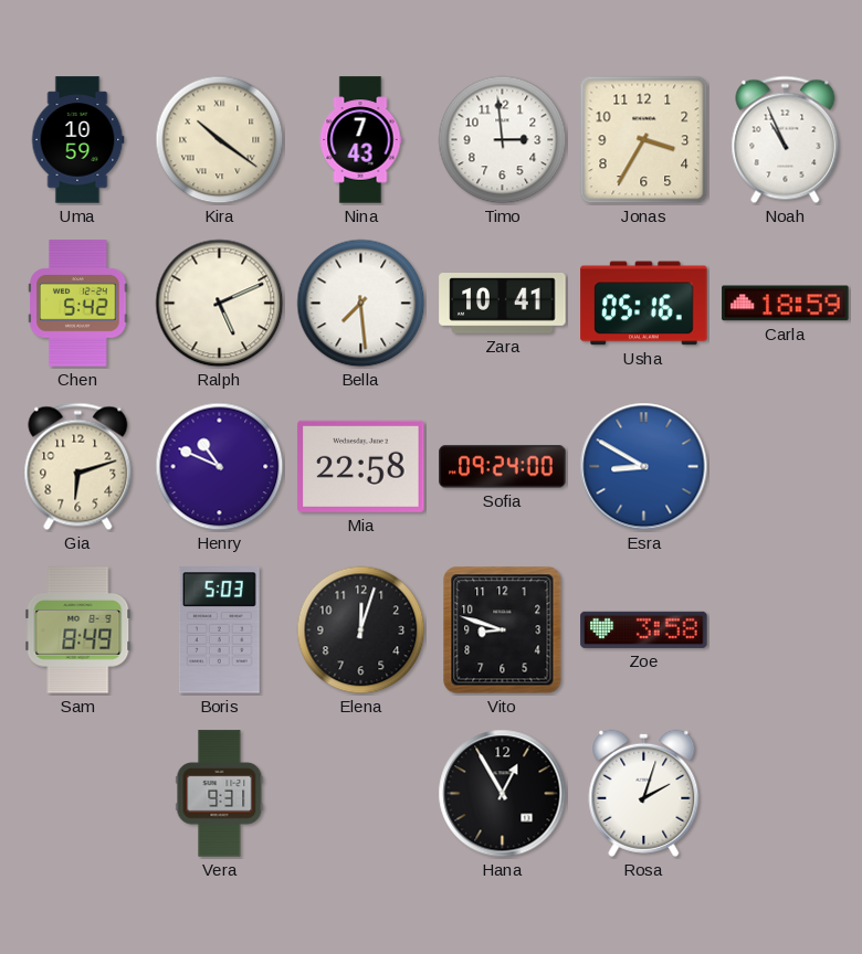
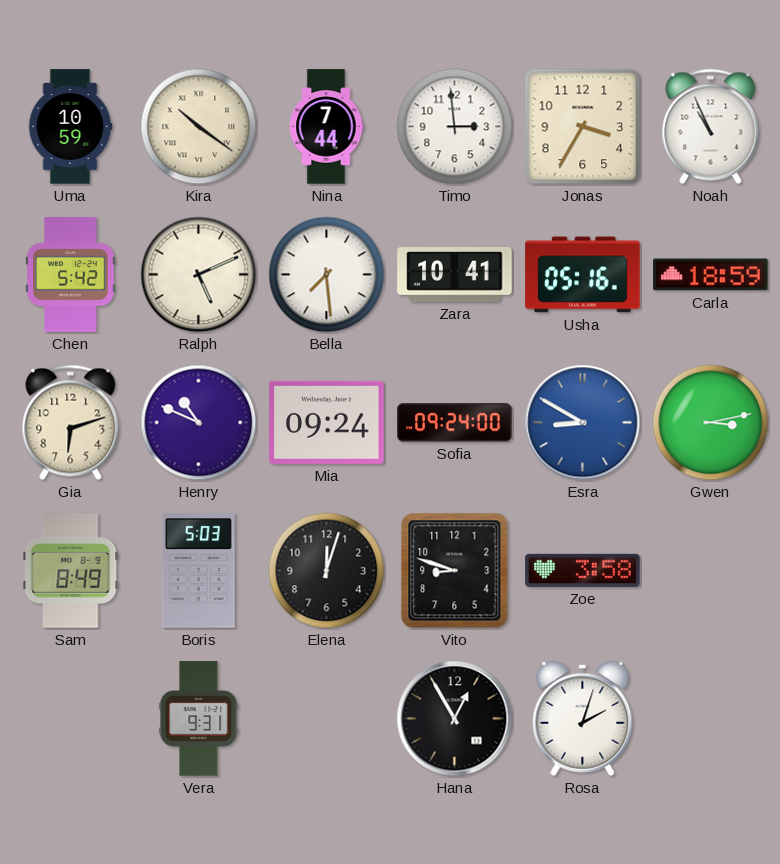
Nina: 7:43 -> 7:44 (326, 127)
Mia: 22:58 -> 09:24 (327, 422)
Gwen: none -> 3:13 (711, 423)
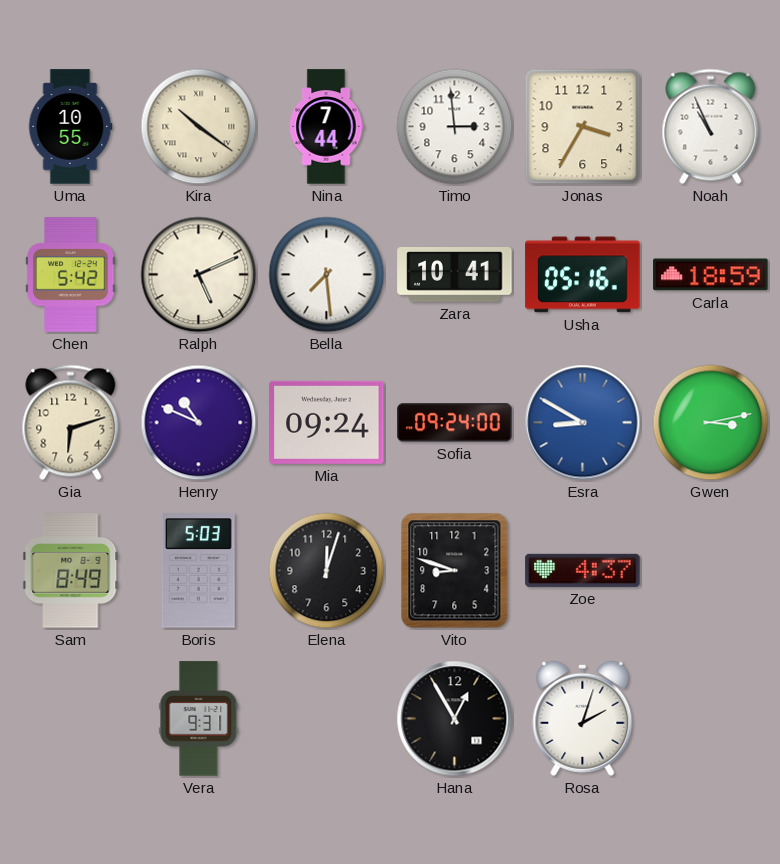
Uma: 10:59 -> 10:55 (70, 127)
Zoe: 3:58 -> 4:37 (583, 570)
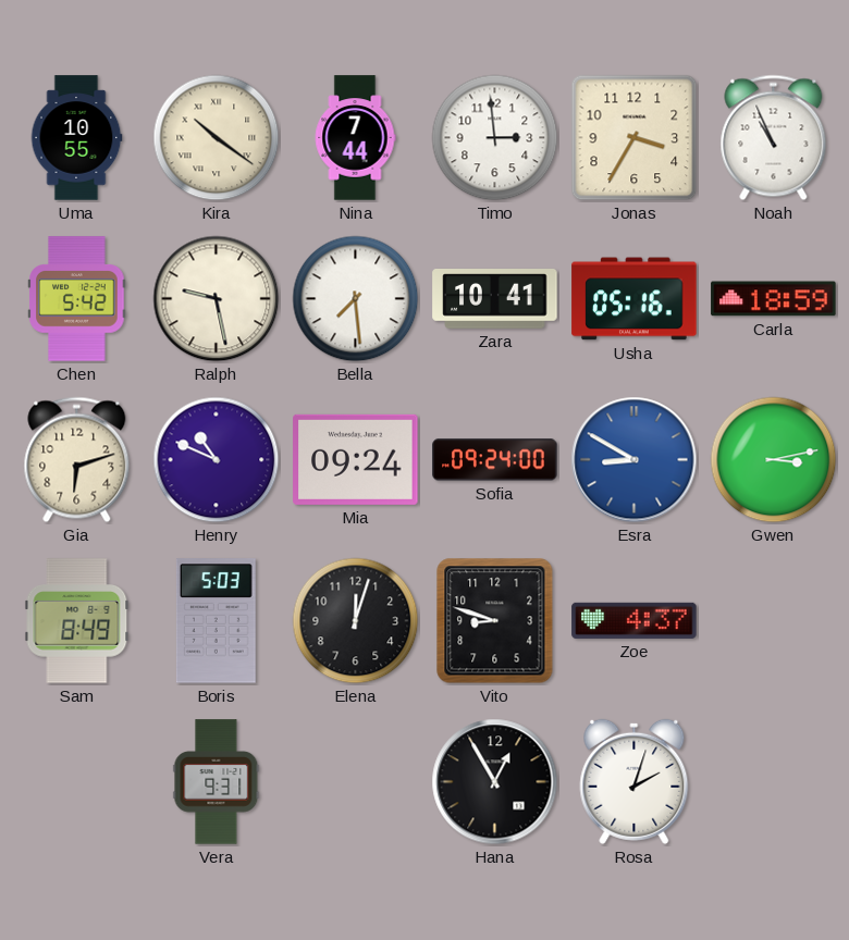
Ralph: 5:11 -> 9:28 (217, 299)
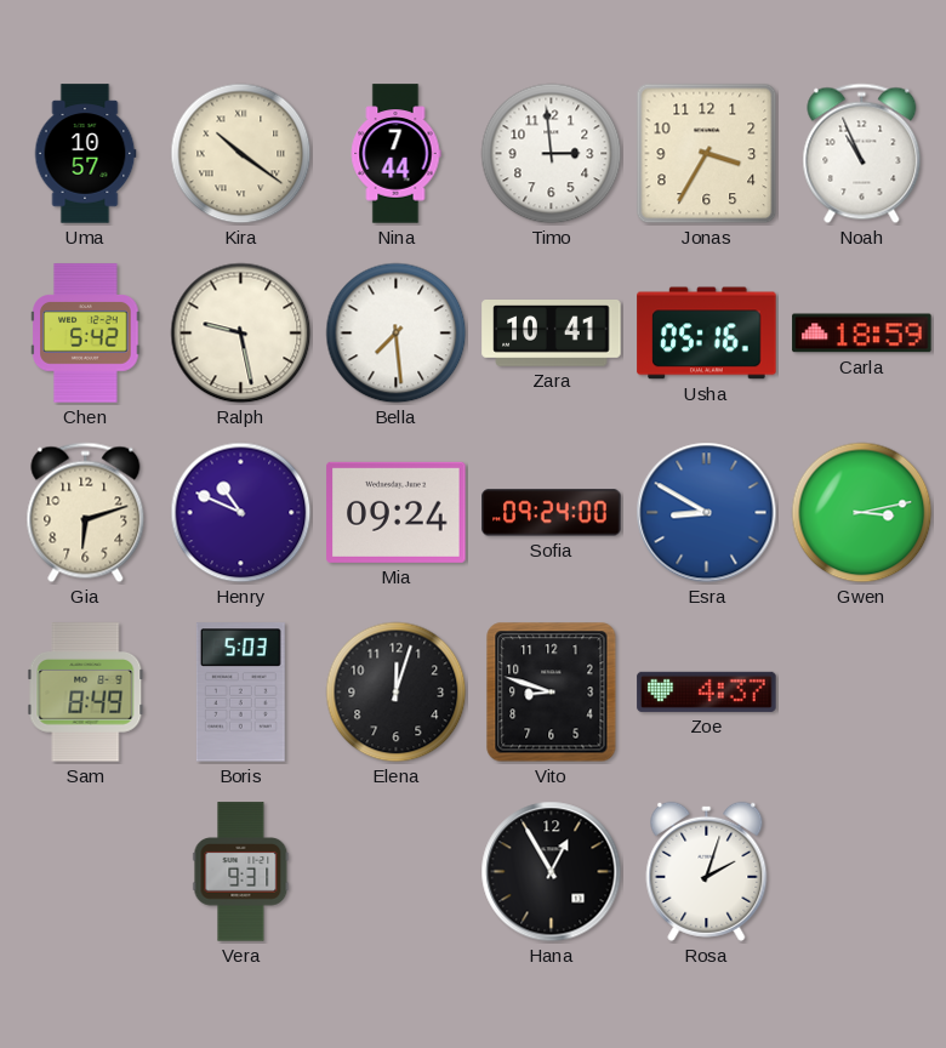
Uma: 10:55 -> 10:57 (85, 154)
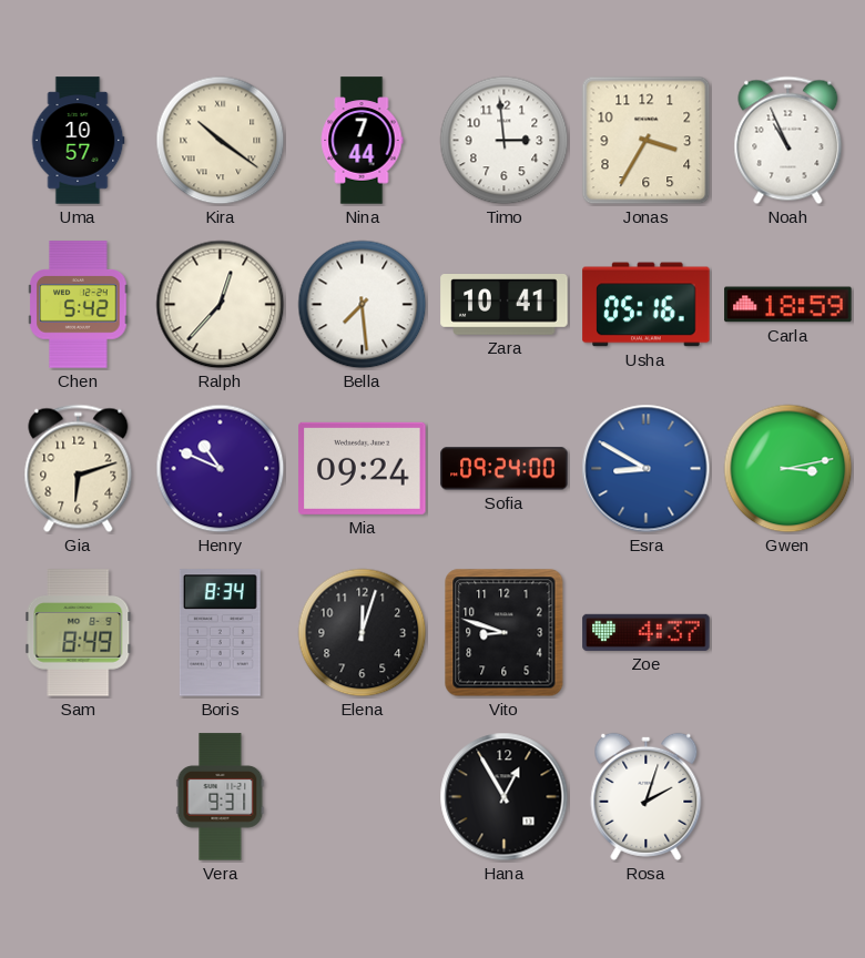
Ralph: 9:28 -> 12:37 (221, 305)
Boris: 5:03 -> 8:34 (220, 633)
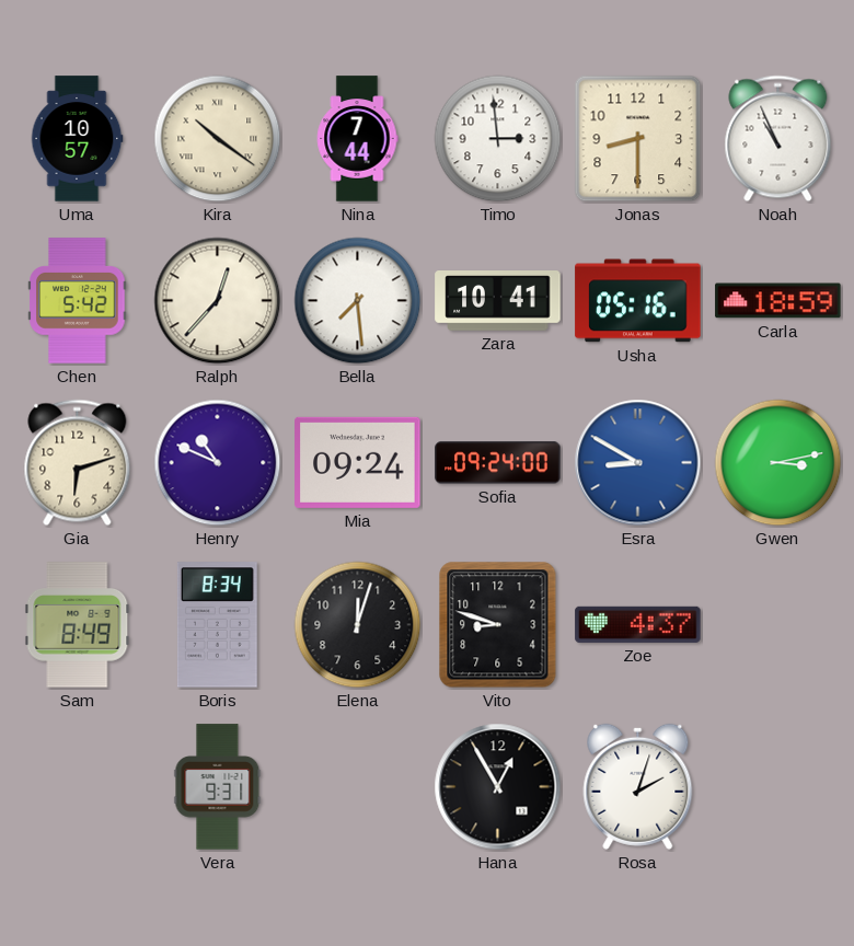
Jonas: 3:35 -> 8:30 (638, 139)
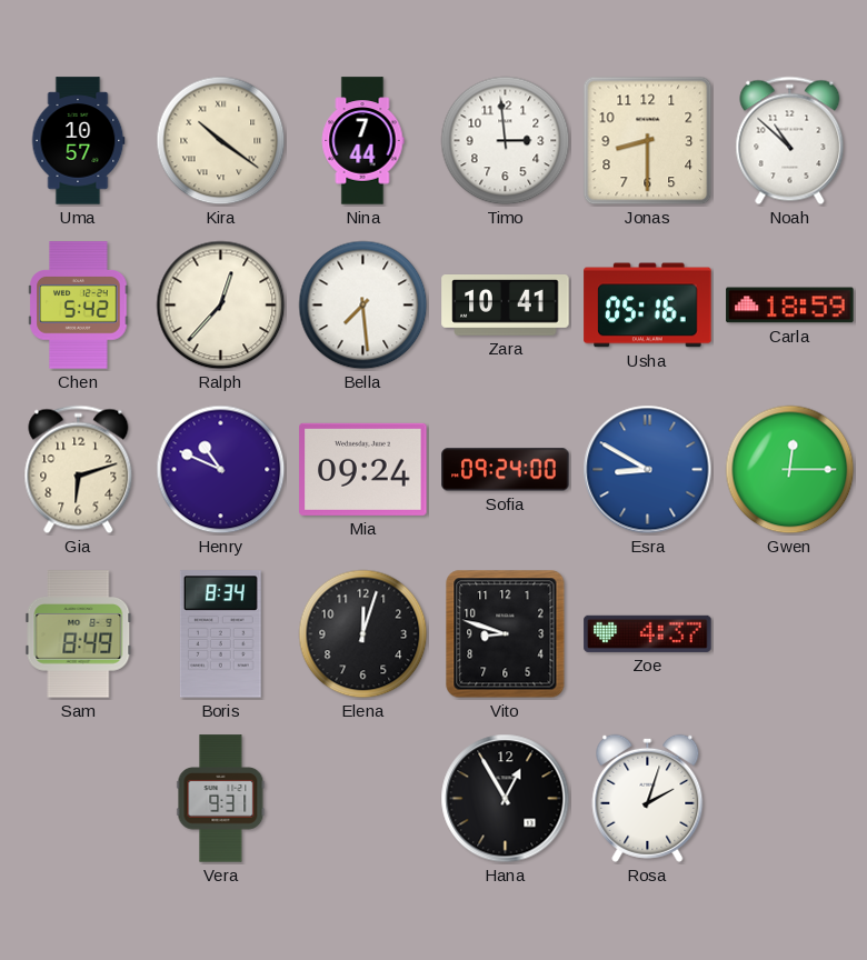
Noah: 10:56 -> 10:52 (790, 141)
Gwen: 3:13 -> 12:15 (790, 470)
